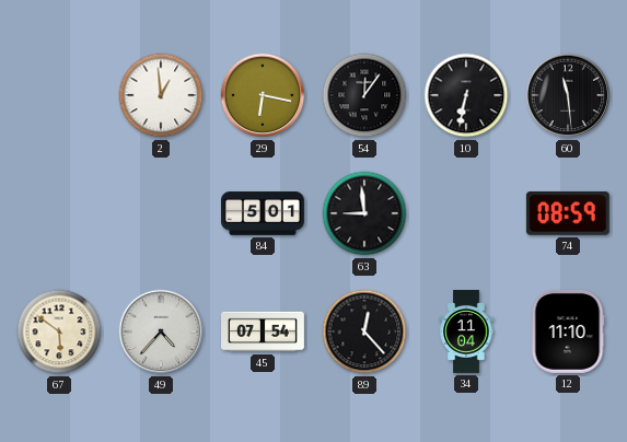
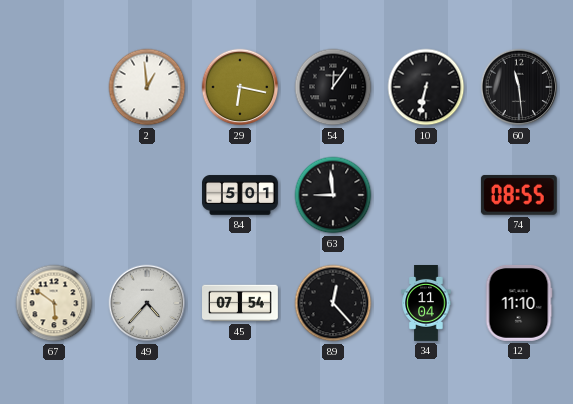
74: 08:59 -> 08:55 (519, 195)
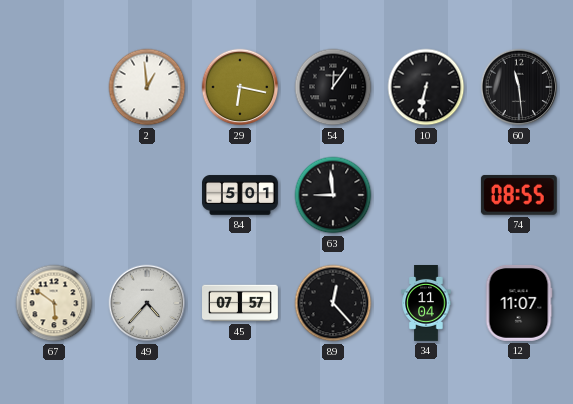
45: 07:54 -> 07:57 (241, 303)
12: 11:10 -> 11:07 (519, 303)
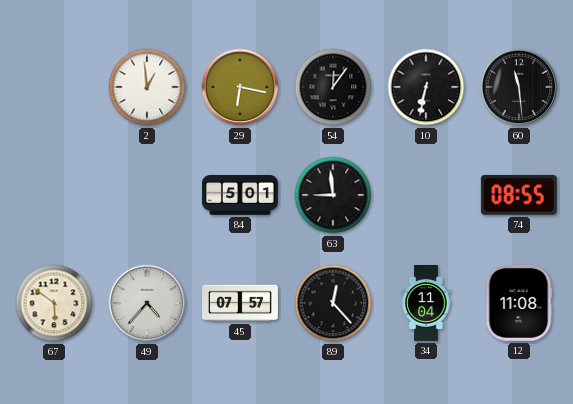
12: 11:07 -> 11:08 (519, 303)
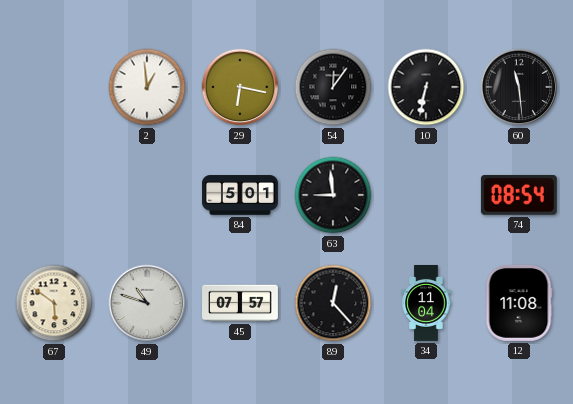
74: 08:55 -> 08:54 (519, 195)
49: 4:37 -> 10:48 (147, 303)
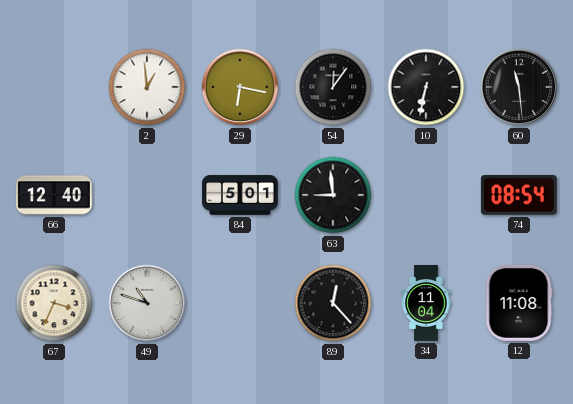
66: none -> 12:40 (54, 195)
67: 5:51 -> 3:34 (54, 303)
45: 07:57 -> none (241, 303)
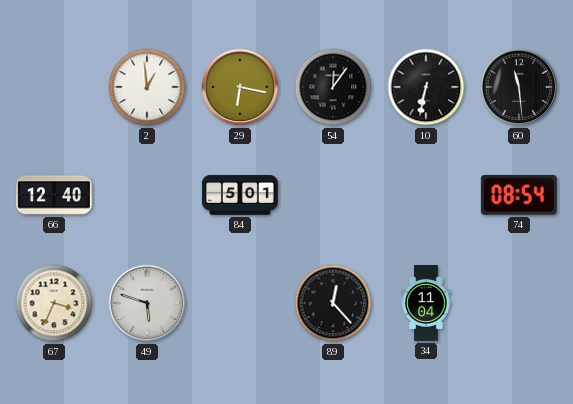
63: 8:59 -> none (333, 195)
49: 10:48 -> 5:48 (147, 303)
12: 11:08 -> none (519, 303)
